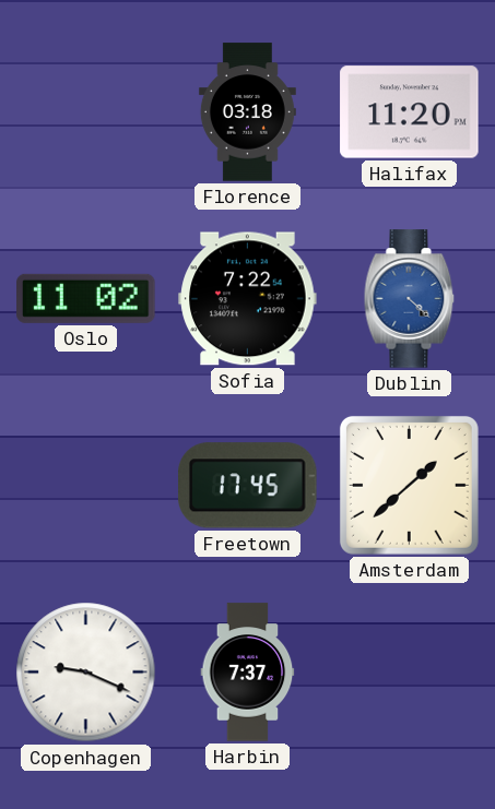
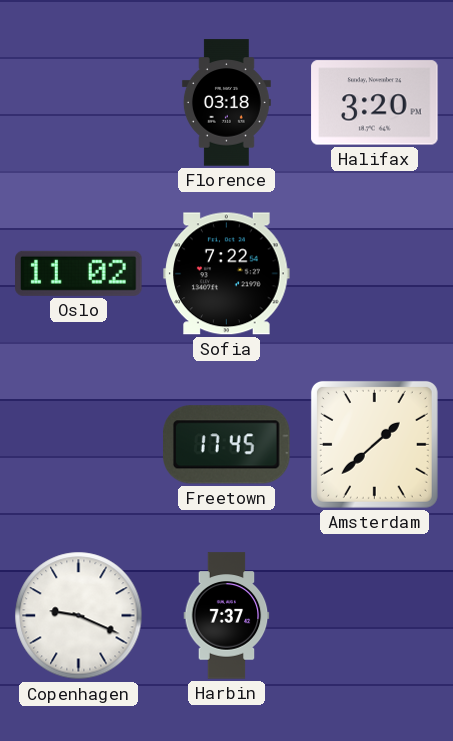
Halifax: 11:20 -> 3:20 (375, 103)
Dublin: 4:22 -> none (410, 299)
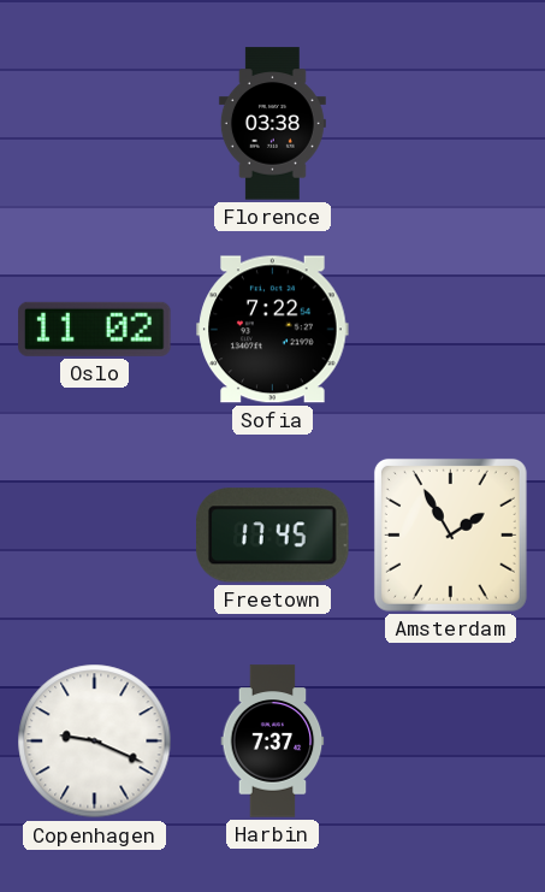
Florence: 03:18 -> 03:38 (272, 124)
Halifax: 3:20 -> none (375, 103)
Amsterdam: 1:38 -> 1:55 (450, 534)
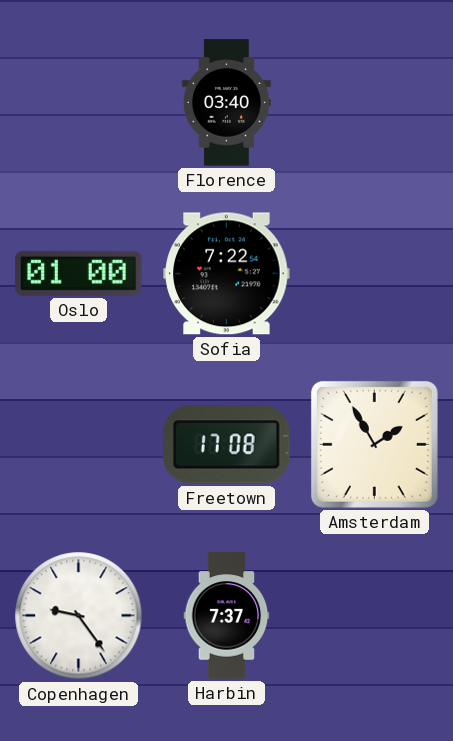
Florence: 03:38 -> 03:40 (226, 103)
Oslo: 11:02 -> 01:00 (79, 273)
Freetown: 17:45 -> 17:08 (227, 445)
Copenhagen: 9:19 -> 9:24 (79, 616)
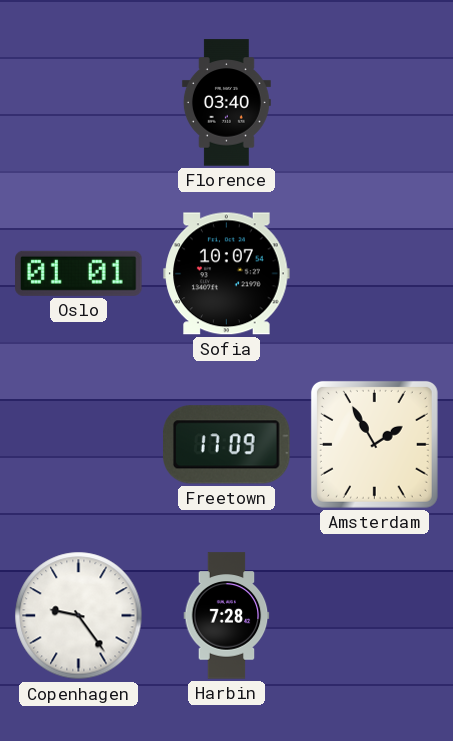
Oslo: 01:00 -> 01:01 (79, 273)
Sofia: 7:22 -> 10:07 (227, 274)
Freetown: 17:08 -> 17:09 (227, 445)
Harbin: 7:37 -> 7:28 (227, 616)
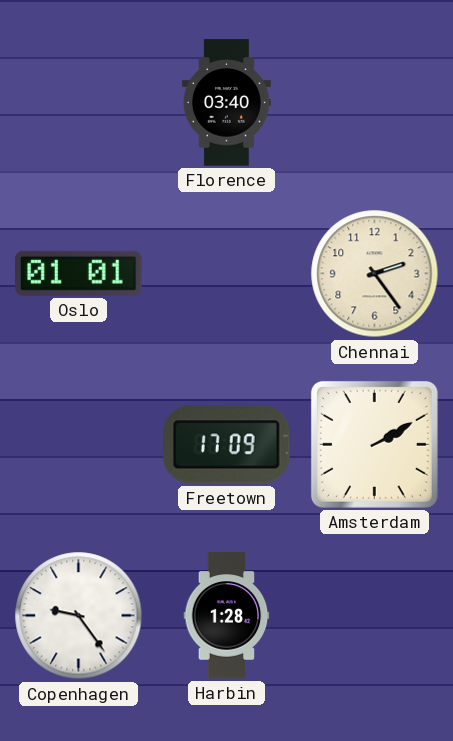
Sofia: 10:07 -> none (227, 274)
Chennai: none -> 2:24 (375, 274)
Amsterdam: 1:55 -> 2:10 (374, 444)
Harbin: 7:28 -> 1:28 (227, 616)
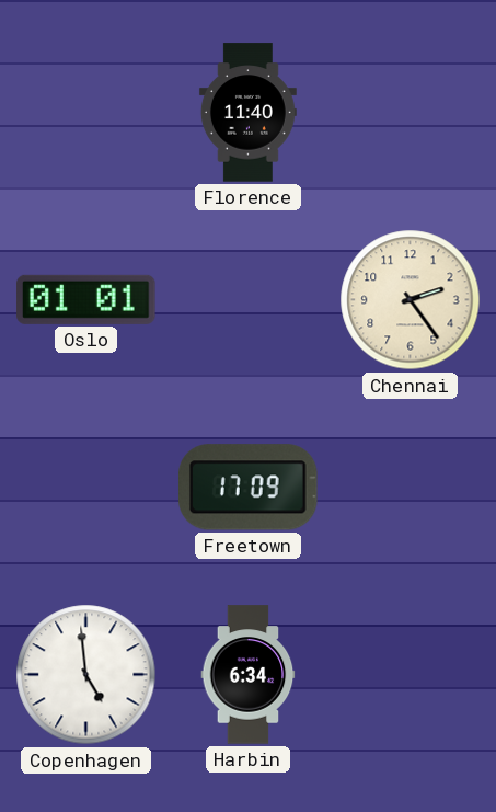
Florence: 03:40 -> 11:40 (247, 113)
Amsterdam: 2:10 -> none (374, 444)
Copenhagen: 9:24 -> 4:59 (86, 675)
Harbin: 1:28 -> 6:34 (249, 675)
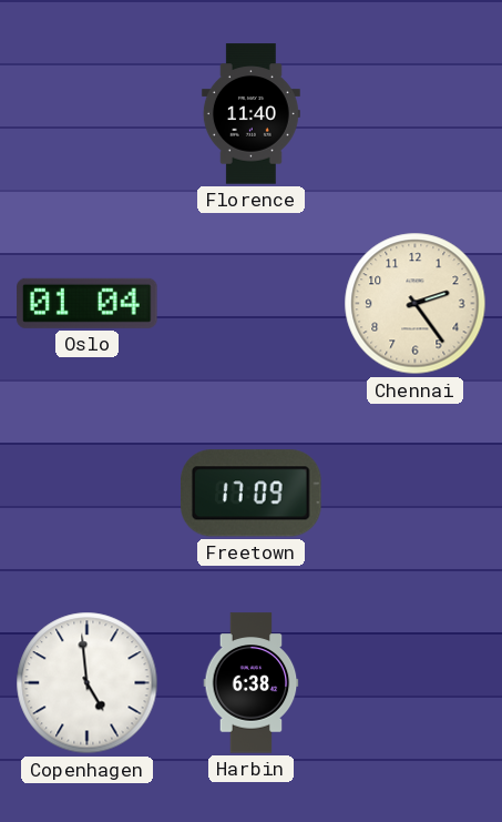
Oslo: 01:01 -> 01:04 (88, 303)
Harbin: 6:34 -> 6:38 (252, 683)
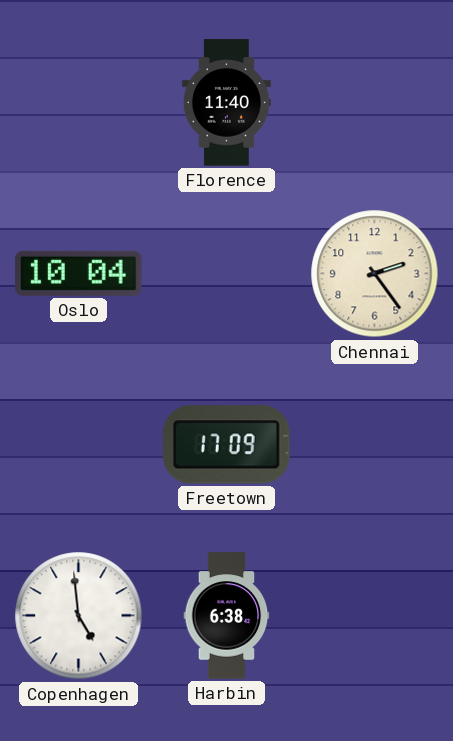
Oslo: 01:04 -> 10:04 (79, 273)
